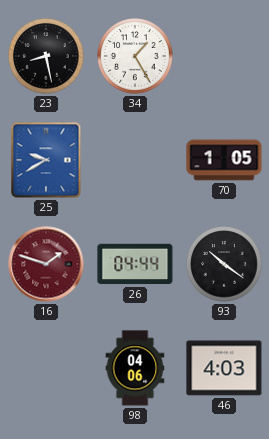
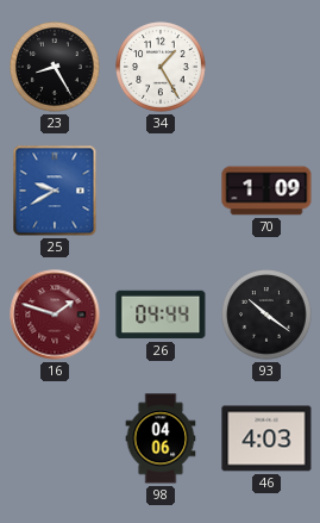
23: 8:28 -> 8:25 (55, 67)
70: 1:05 -> 1:09 (266, 191)
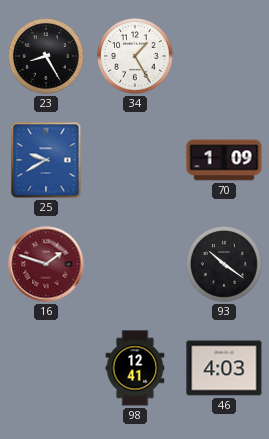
26: 04:44 -> none (161, 315)
98: 04:06 -> 12:41 (135, 368)
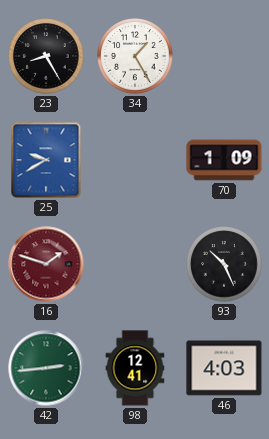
93: 10:21 -> 10:26 (224, 264)
42: none -> 2:44 (46, 368)
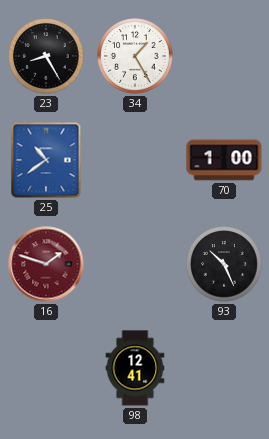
25: 9:40 -> 10:39 (46, 160)
70: 1:09 -> 1:00 (224, 160)
42: 2:44 -> none (46, 368)
46: 4:03 -> none (224, 368)
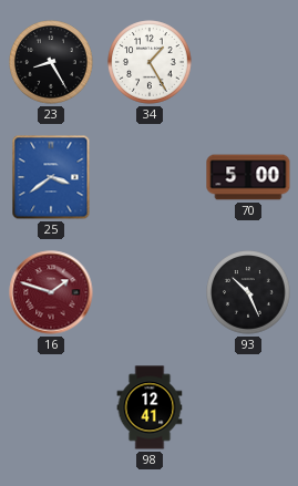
25: 10:39 -> 3:39 (51, 177)
70: 1:00 -> 5:00 (248, 177)
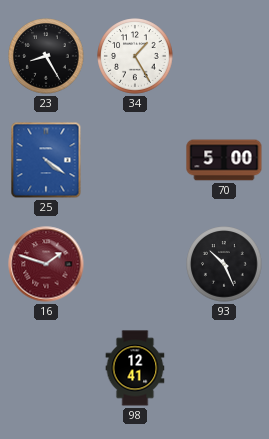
25: 3:39 -> 4:21 (46, 160)
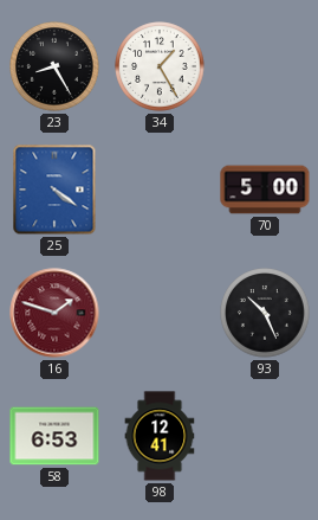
58: none -> 6:53 (54, 436)
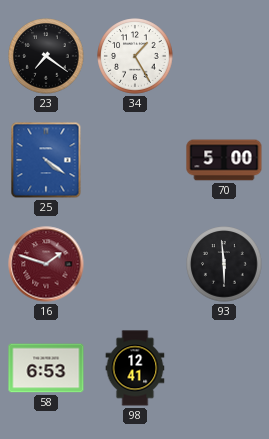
23: 8:25 -> 7:21 (46, 56)
93: 10:26 -> 5:59 (224, 264)
